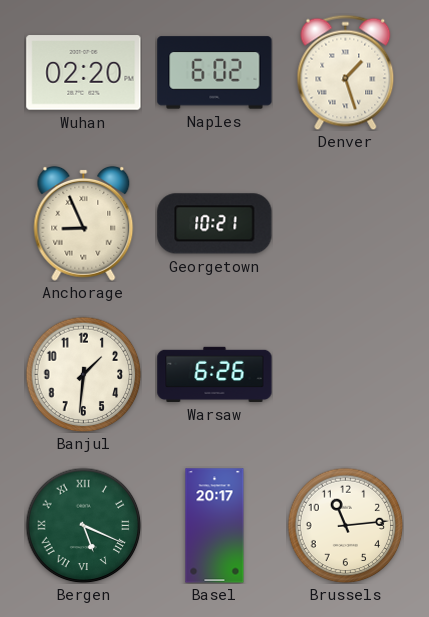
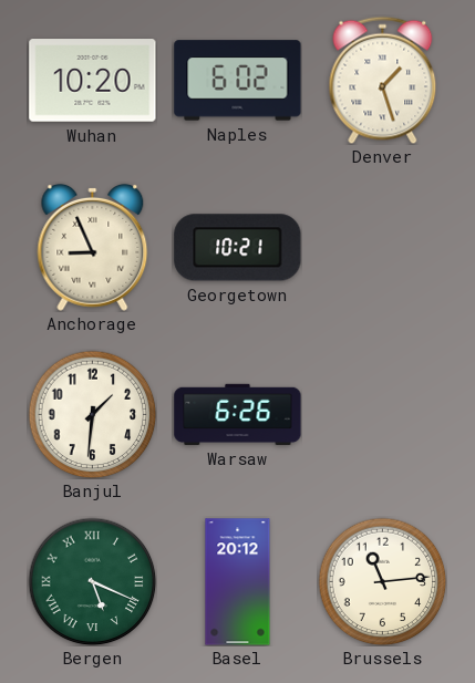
Wuhan: 02:20 -> 10:20 (93, 81)
Basel: 20:17 -> 20:12 (238, 582)
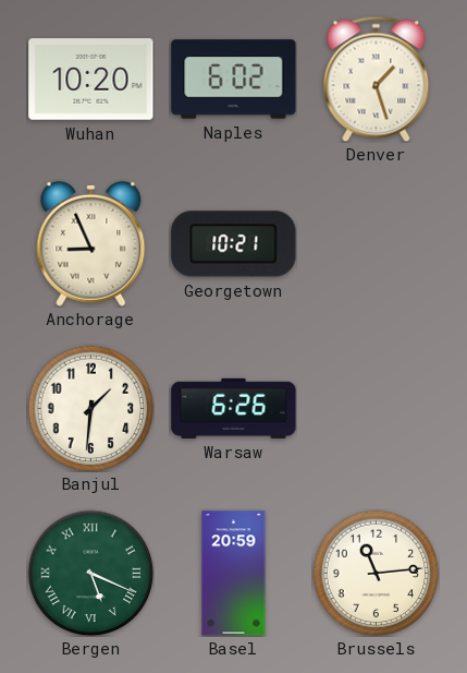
Basel: 20:12 -> 20:59 (234, 574)
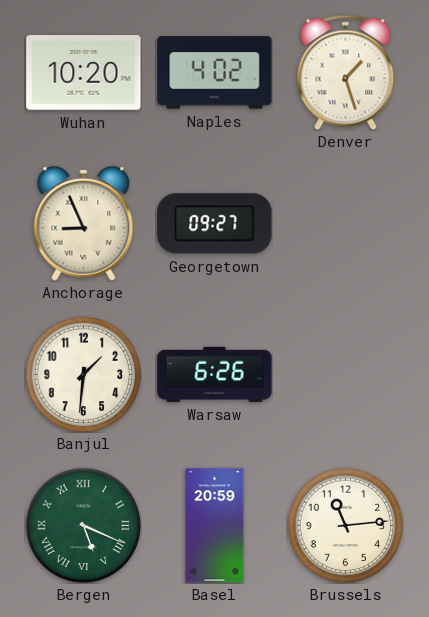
Naples: 6:02 -> 4:02 (215, 73)
Georgetown: 10:21 -> 09:27 (215, 224)
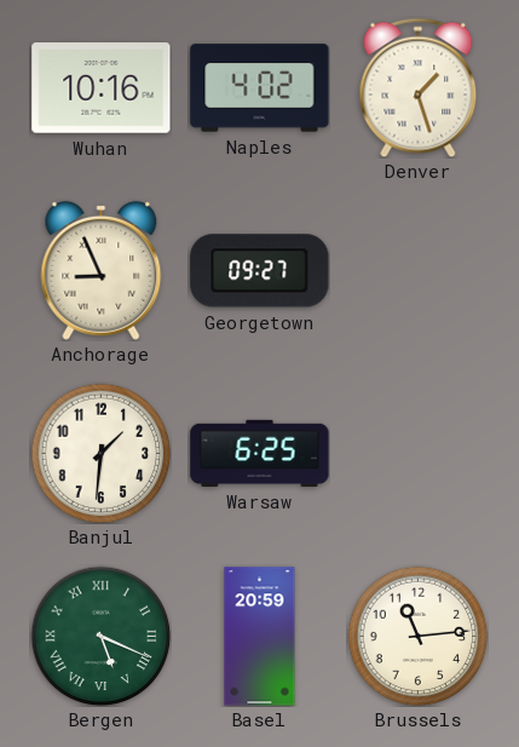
Wuhan: 10:20 -> 10:16 (102, 88)
Warsaw: 6:26 -> 6:25 (260, 453)
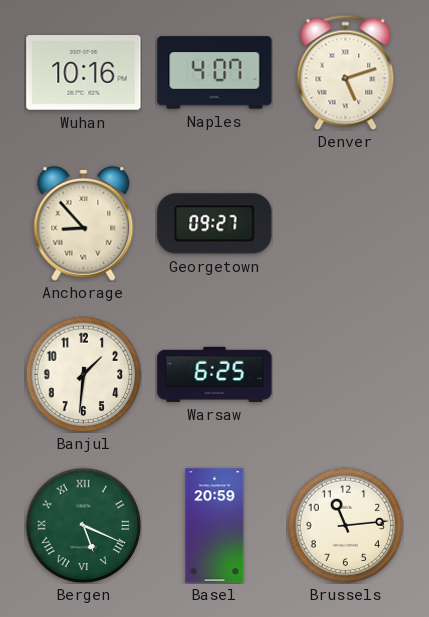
Naples: 4:02 -> 4:07 (215, 73)
Denver: 1:27 -> 5:12 (346, 72)
Anchorage: 8:56 -> 8:53 (84, 223)
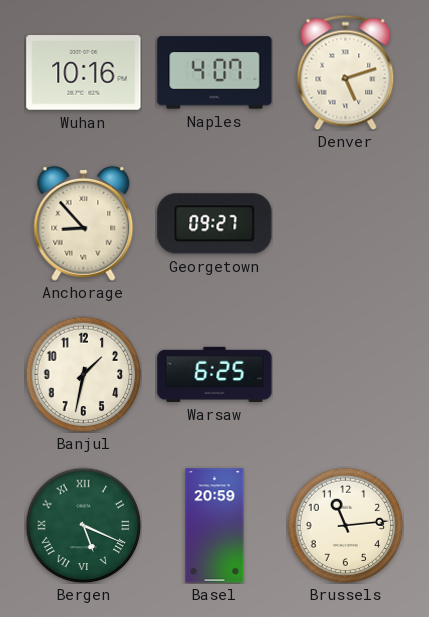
Banjul: 1:31 -> 1:32 (83, 374)
